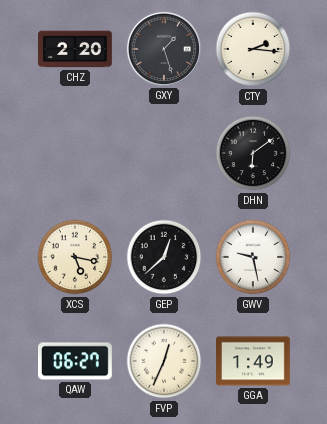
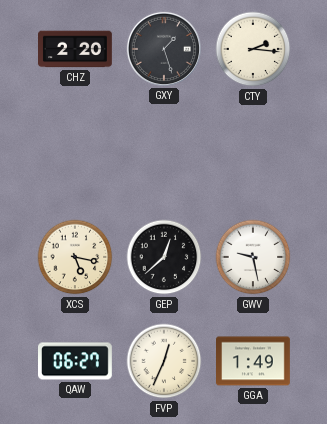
DHN: 6:09 -> none (253, 153)
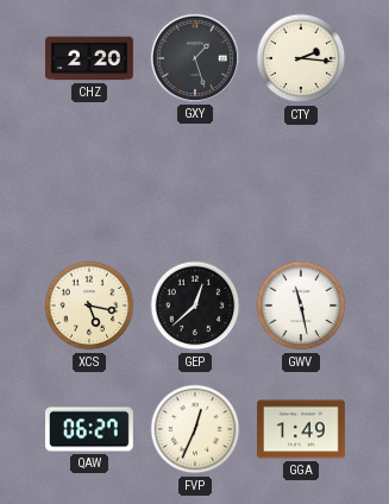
GWV: 9:28 -> 11:28 (301, 305)
